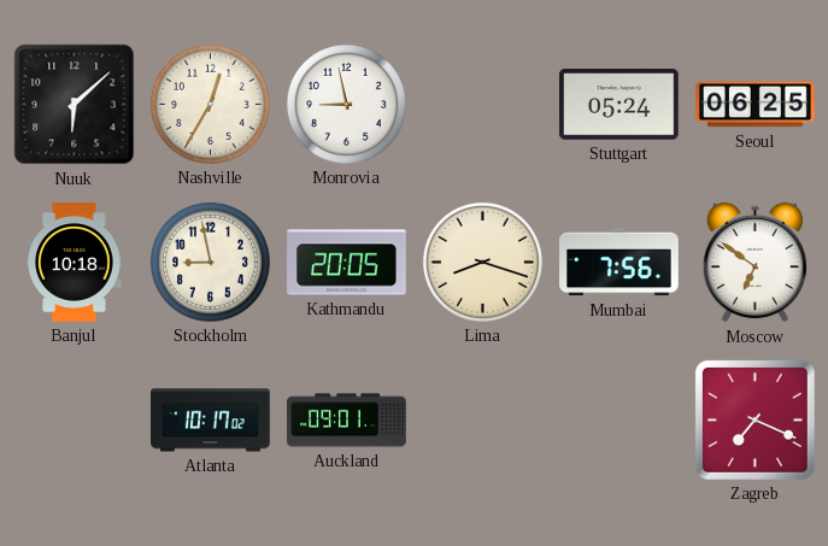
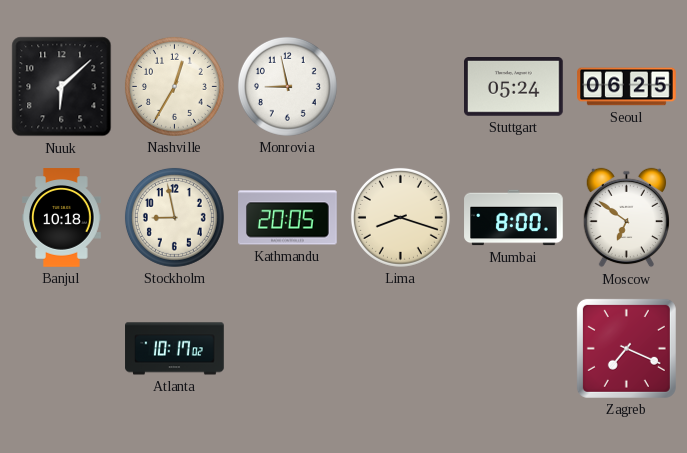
Mumbai: 7:56 -> 8:00 (514, 218)
Auckland: 09:01 -> none (347, 421)
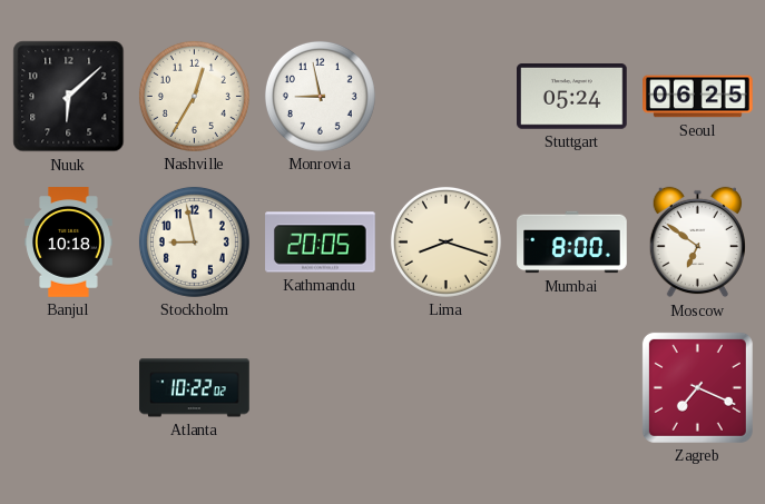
Atlanta: 10:17 -> 10:22 (195, 388)
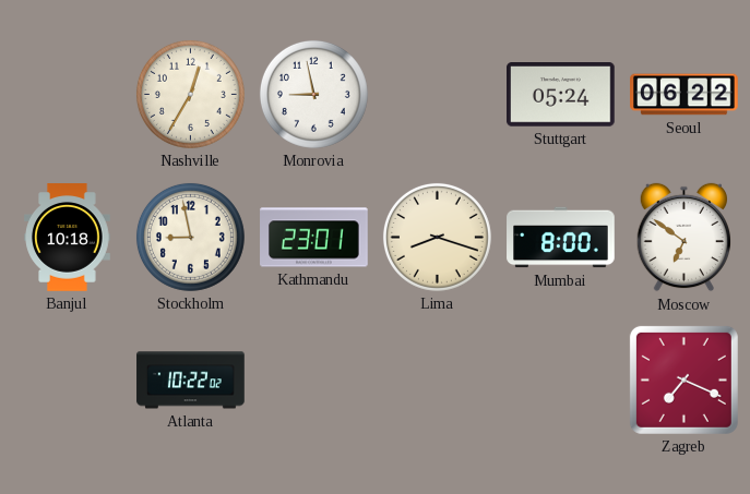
Nuuk: 6:08 -> none (69, 97)
Seoul: 06:25 -> 06:22 (684, 95)
Kathmandu: 20:05 -> 23:01 (314, 238)
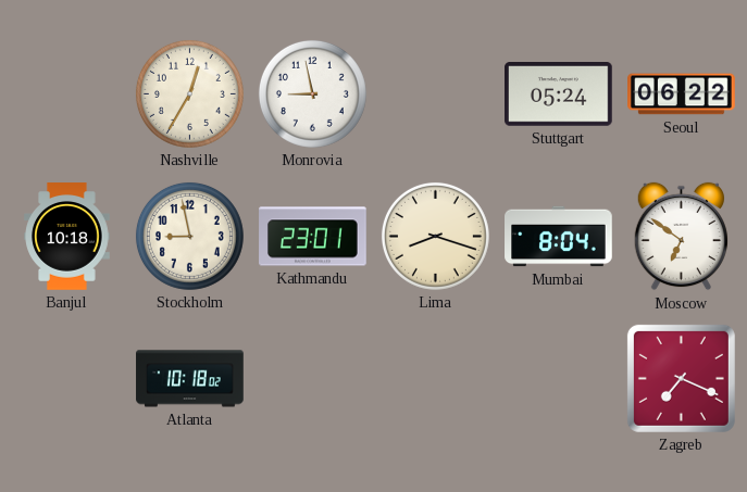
Mumbai: 8:00 -> 8:04 (559, 237)
Atlanta: 10:22 -> 10:18 (190, 379)
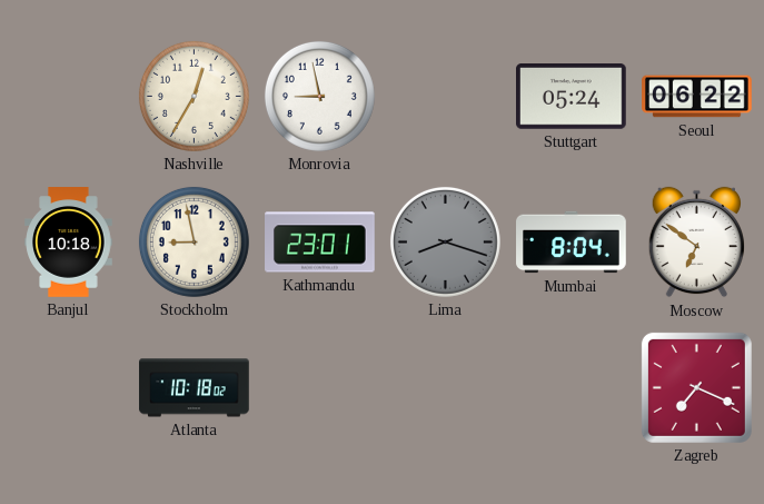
Lima dial: cream -> grey (445, 241)
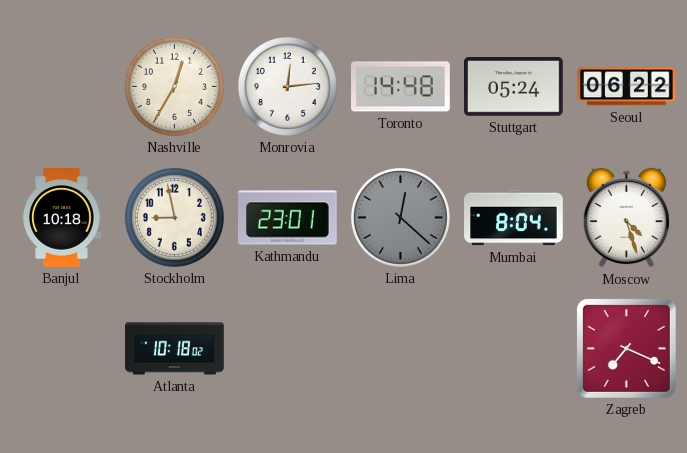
Monrovia: 8:58 -> 12:14 (287, 86)
Toronto: none -> 14:48 (401, 87)
Lima: 8:18 -> 12:22 (400, 217)
Moscow: 6:51 -> 4:27 (626, 218)
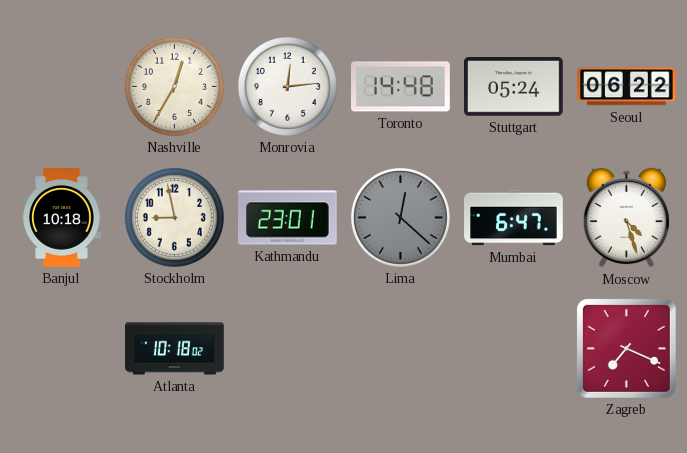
Mumbai: 8:04 -> 6:47 (514, 218)
